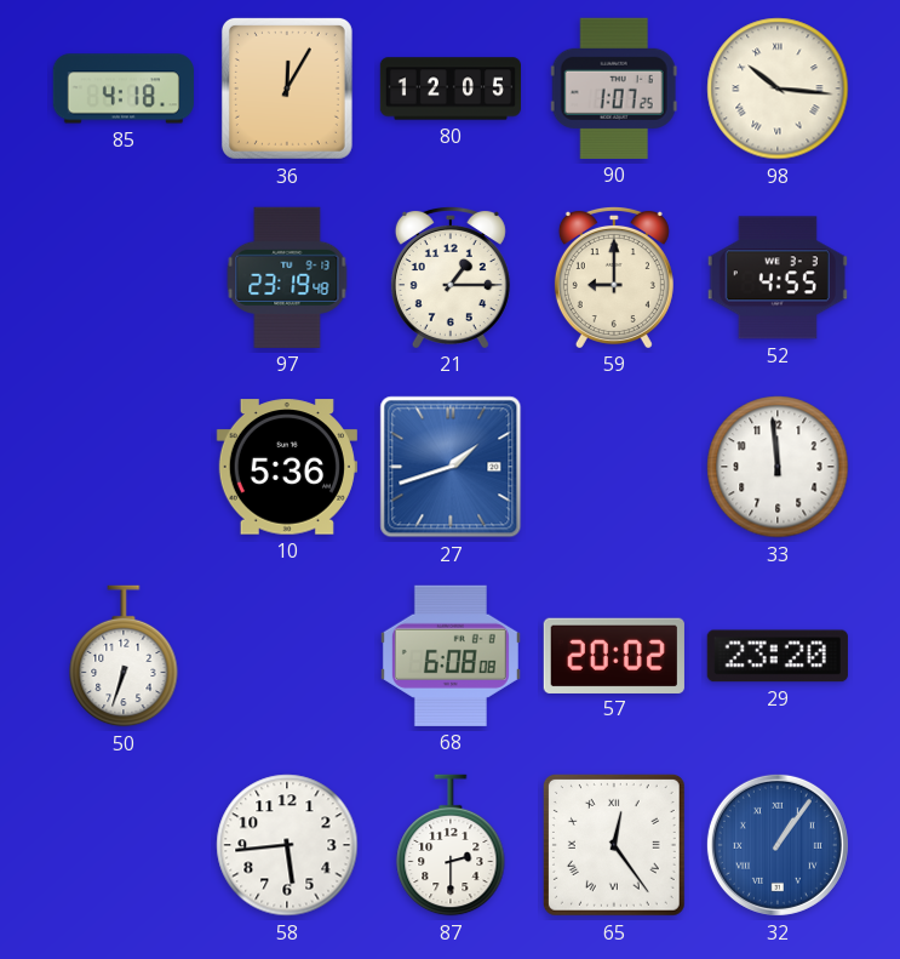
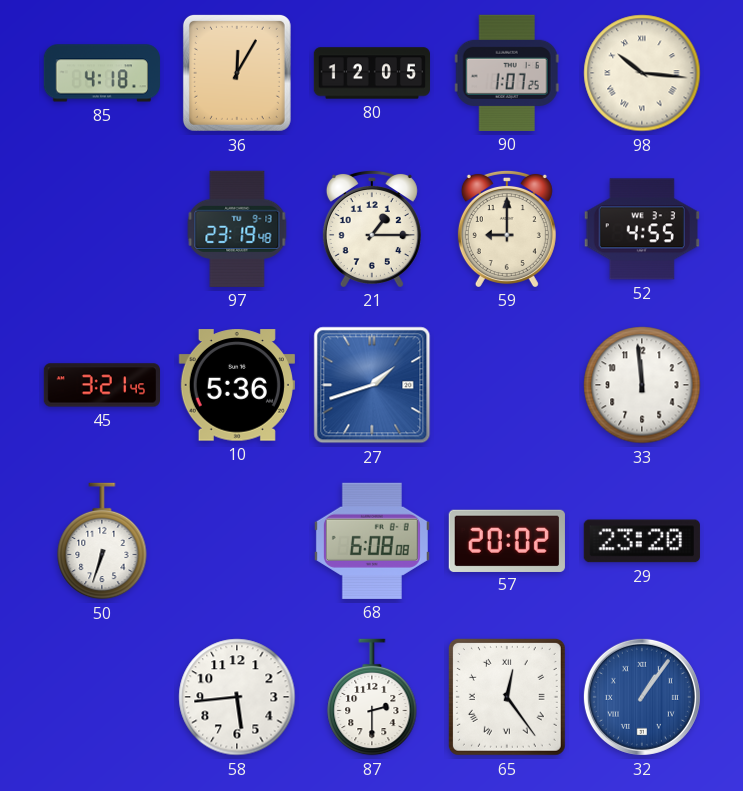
45: none -> 3:21 (101, 385)
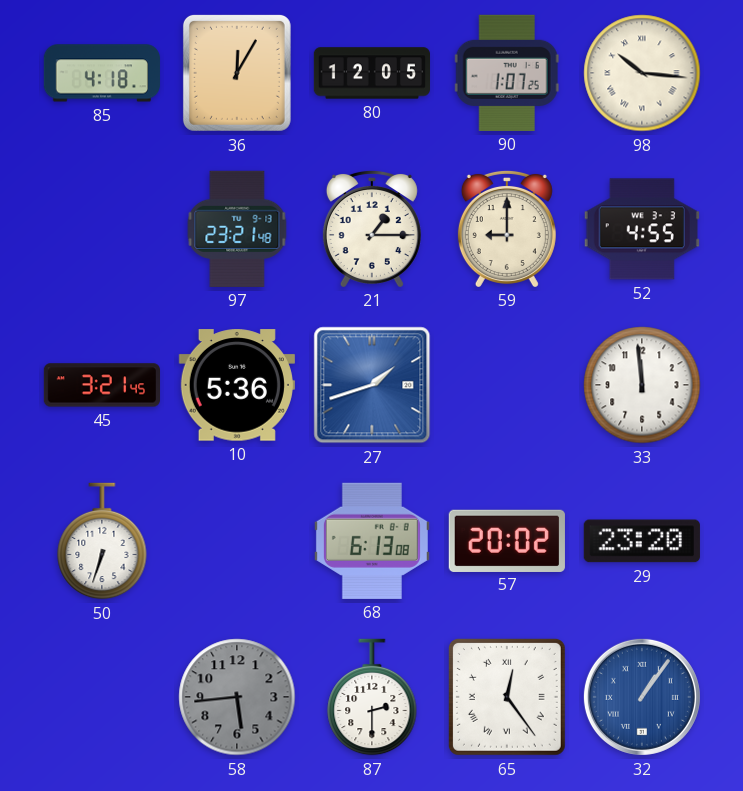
97: 23:19 -> 23:21 (237, 229)
68: 6:08 -> 6:13 (372, 541)
58 dial: white -> grey (237, 697)
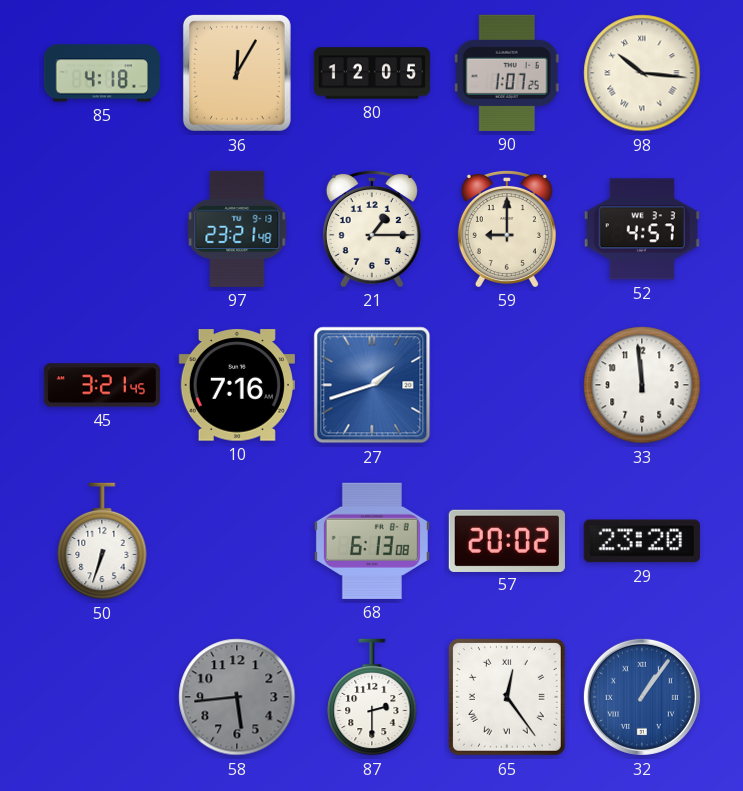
52: 4:55 -> 4:57 (642, 229)
10: 5:36 -> 7:16 (237, 385)
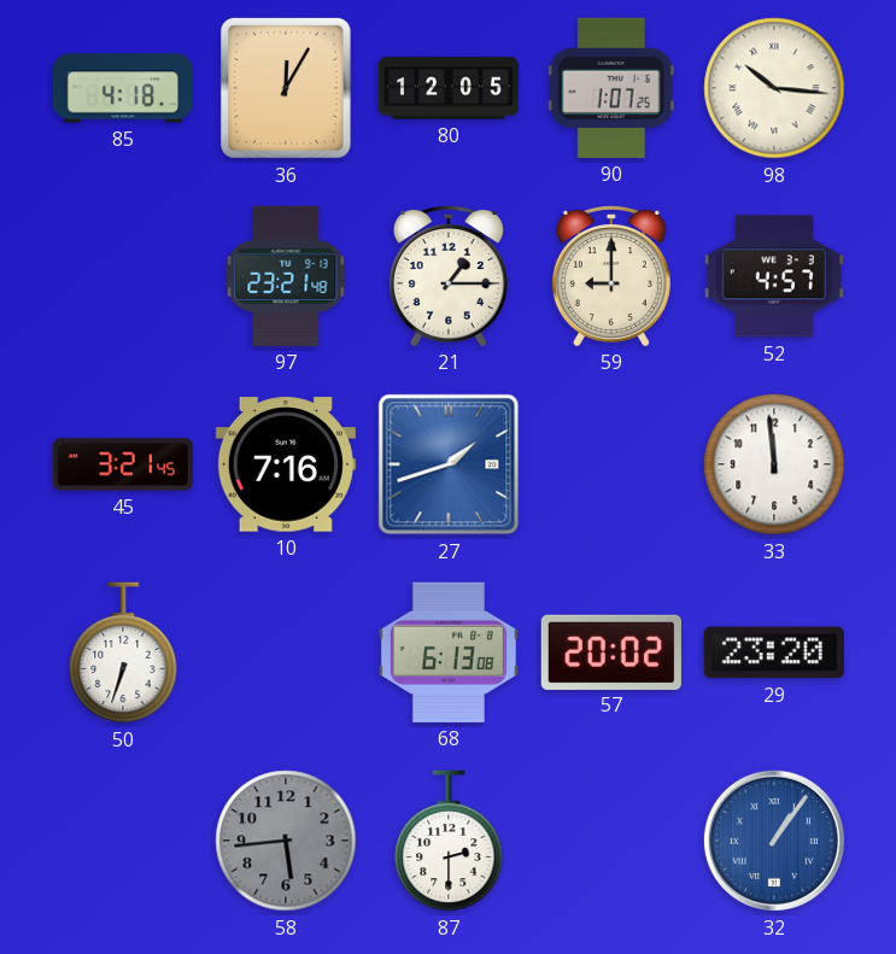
65: 12:24 -> none (507, 697)
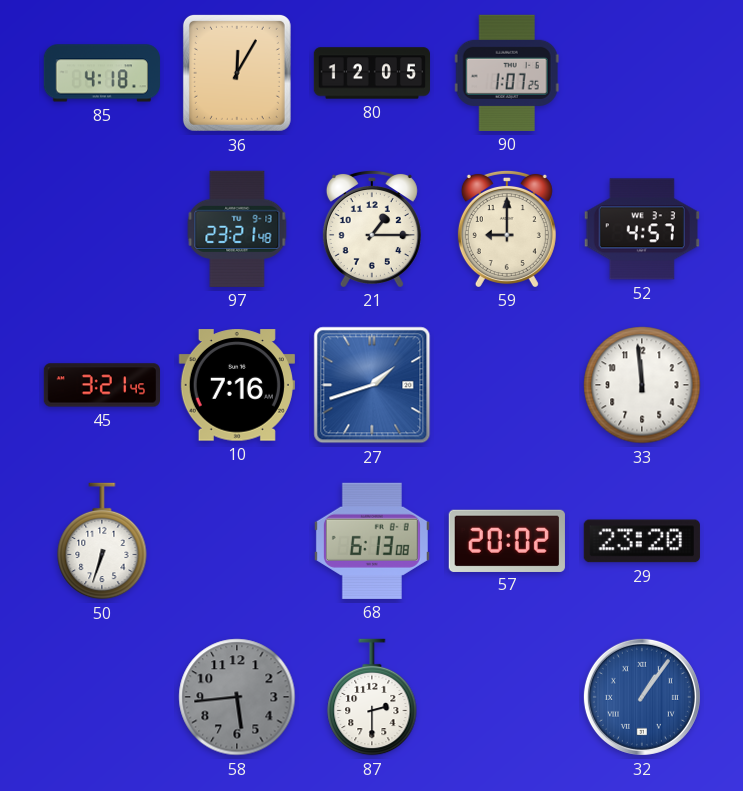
98: 10:16 -> none (774, 88)
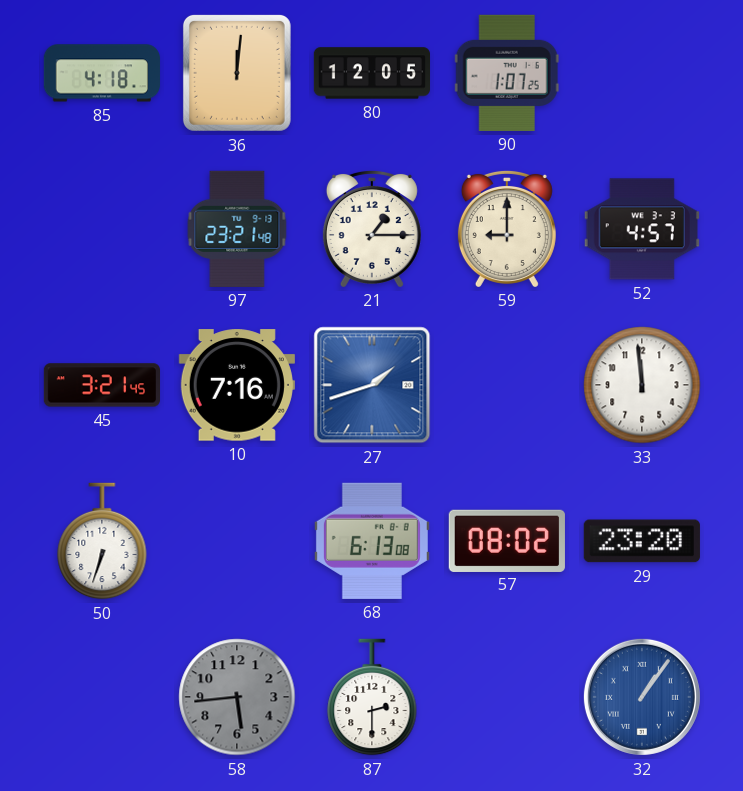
36: 12:05 -> 12:01 (237, 73)
57: 20:02 -> 08:02 (507, 540)
